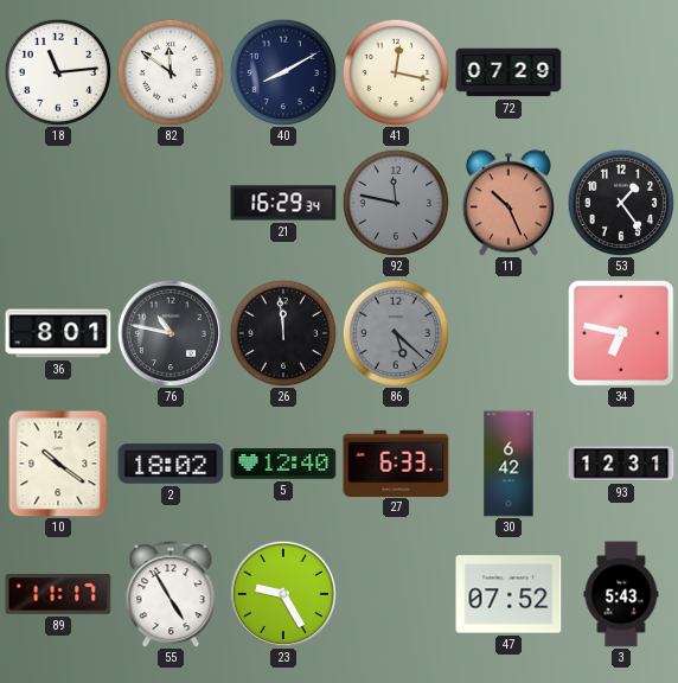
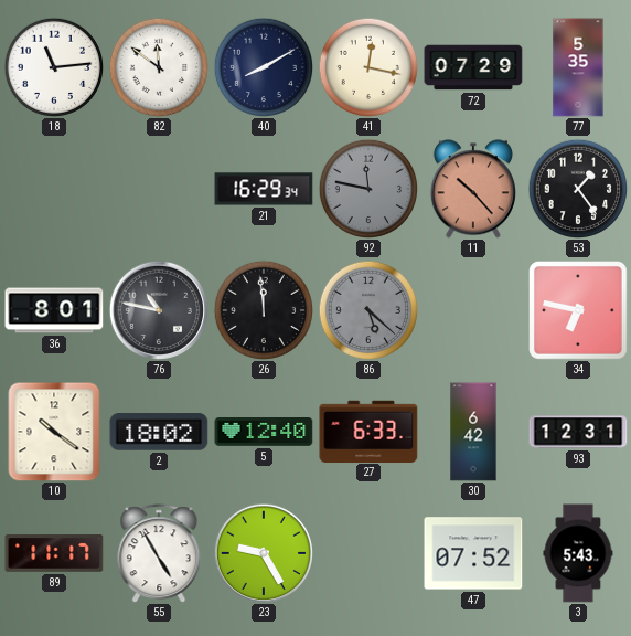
77: none -> 5:35 (578, 67)
11: 10:26 -> 10:23 (473, 189)
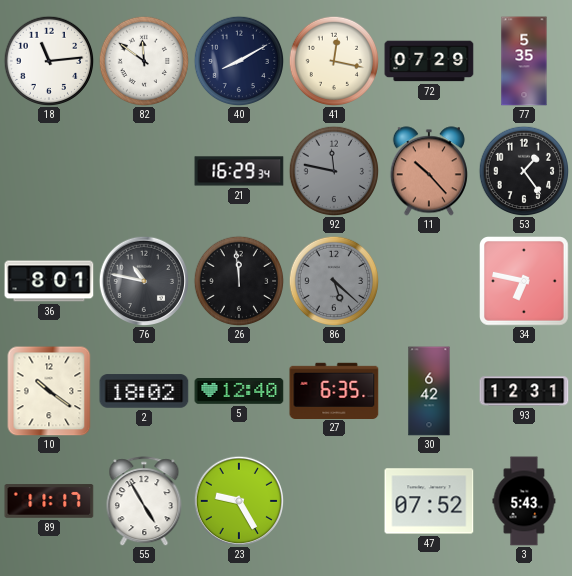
27: 6:33 -> 6:35 (334, 390)
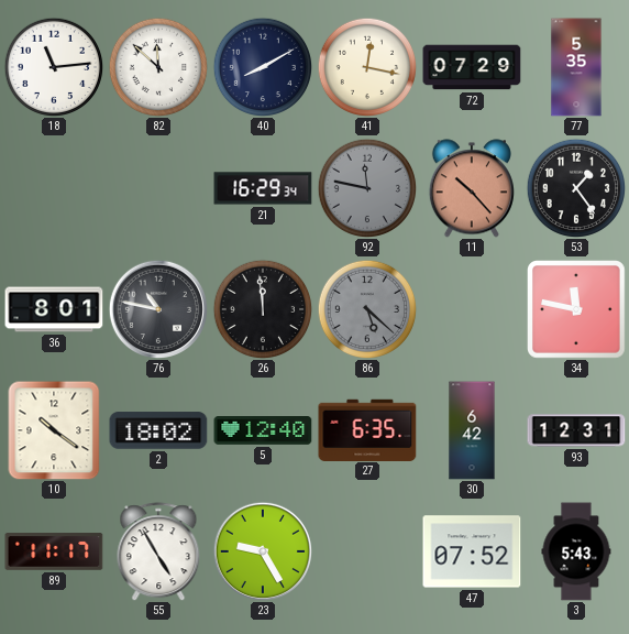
82: 11:51 -> 11:52 (158, 67)
34: 6:47 -> 11:47 (577, 310)
